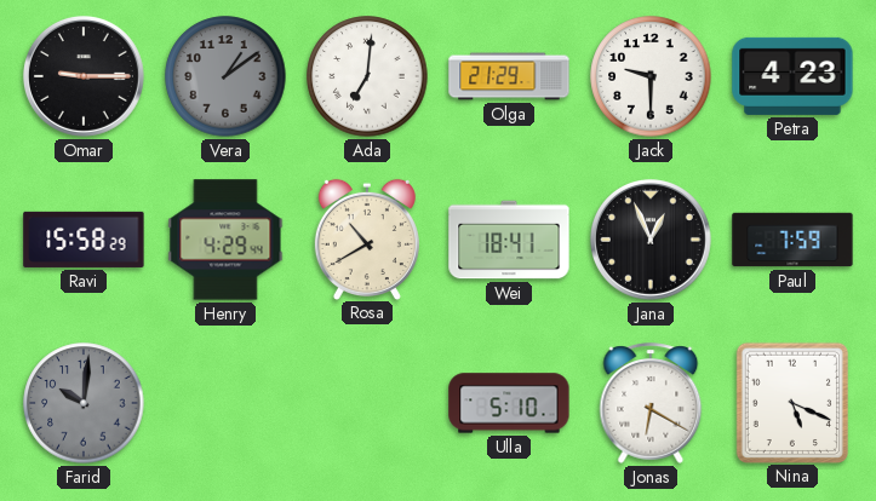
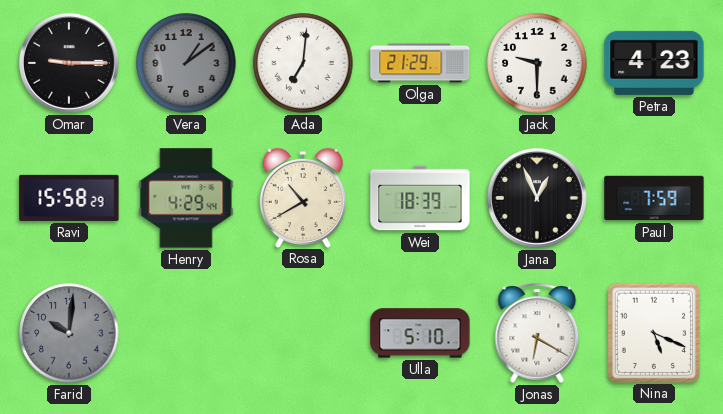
Wei: 18:41 -> 18:39 (420, 198)
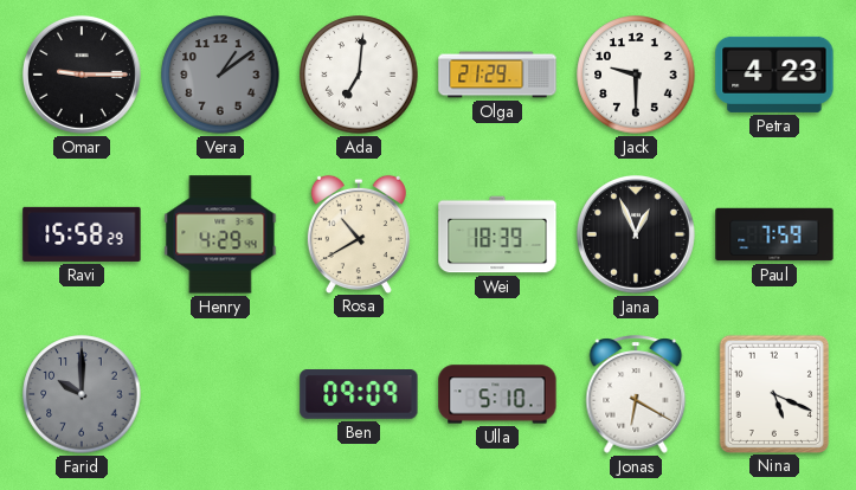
Farid: 10:01 -> 10:00 (82, 394)
Ben: none -> 09:09 (359, 395)
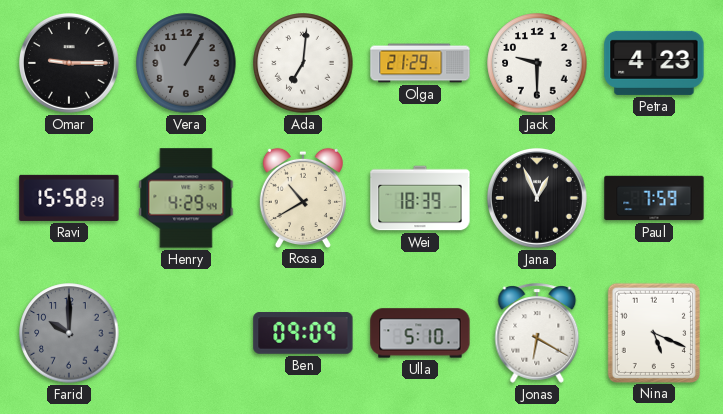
Vera: 1:09 -> 1:05 (186, 63)
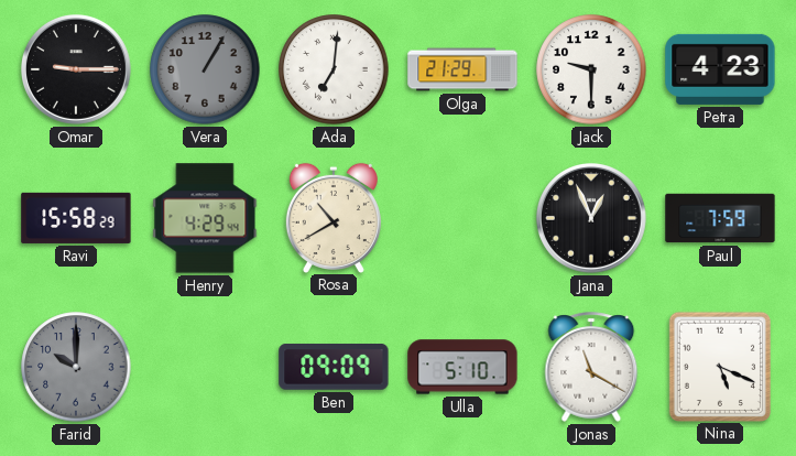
Wei: 18:39 -> none (420, 198)
Jonas: 6:20 -> 11:20 (591, 367)
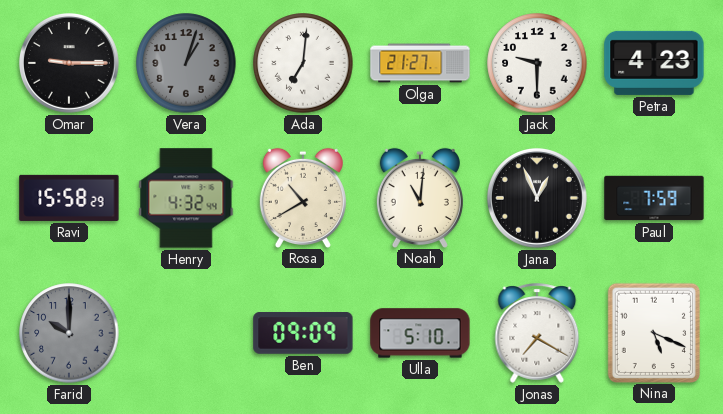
Vera: 1:05 -> 1:03 (186, 63)
Olga: 21:29 -> 21:27 (420, 63)
Henry: 4:29 -> 4:32 (186, 198)
Noah: none -> 11:01 (420, 197)
Jonas: 11:20 -> 7:20 (537, 333)
